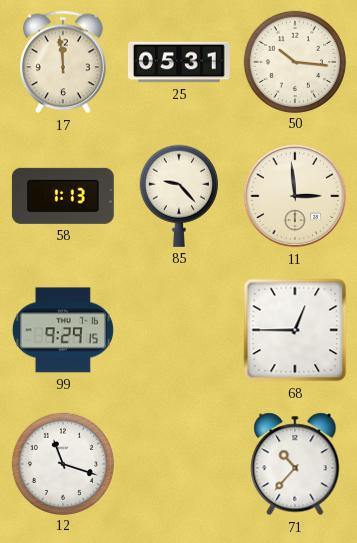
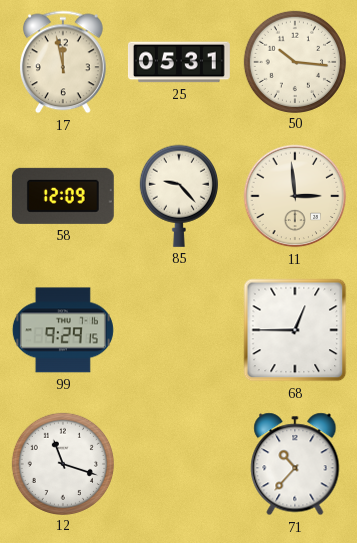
17: 11:59 -> 11:58 (63, 62)
58: 1:13 -> 12:09 (63, 196)
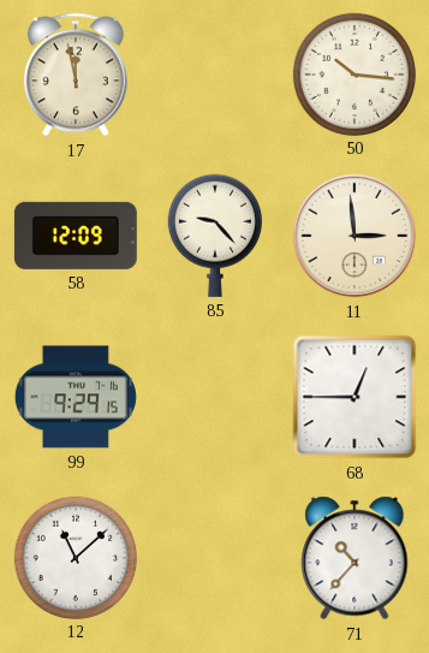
25: 05:31 -> none (179, 62)
12: 11:18 -> 11:08 (75, 557)
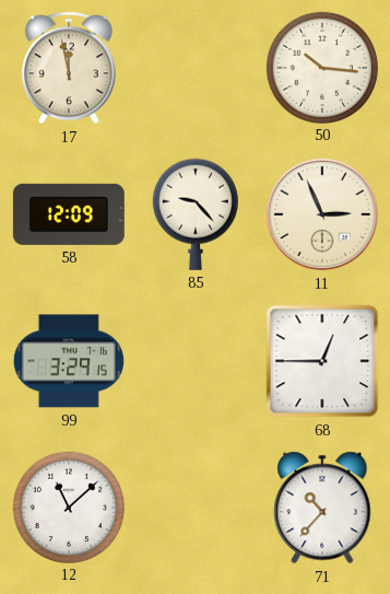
11: 2:59 -> 2:56 (322, 214)
99: 9:29 -> 3:29 (69, 361)
